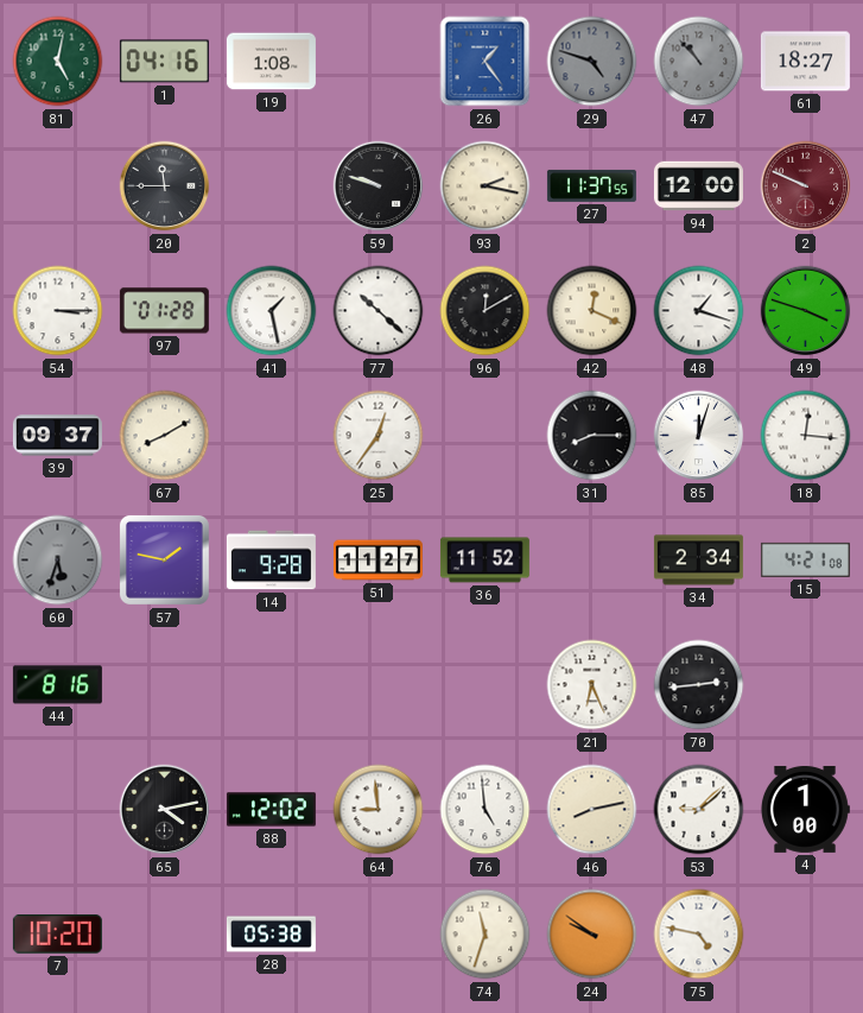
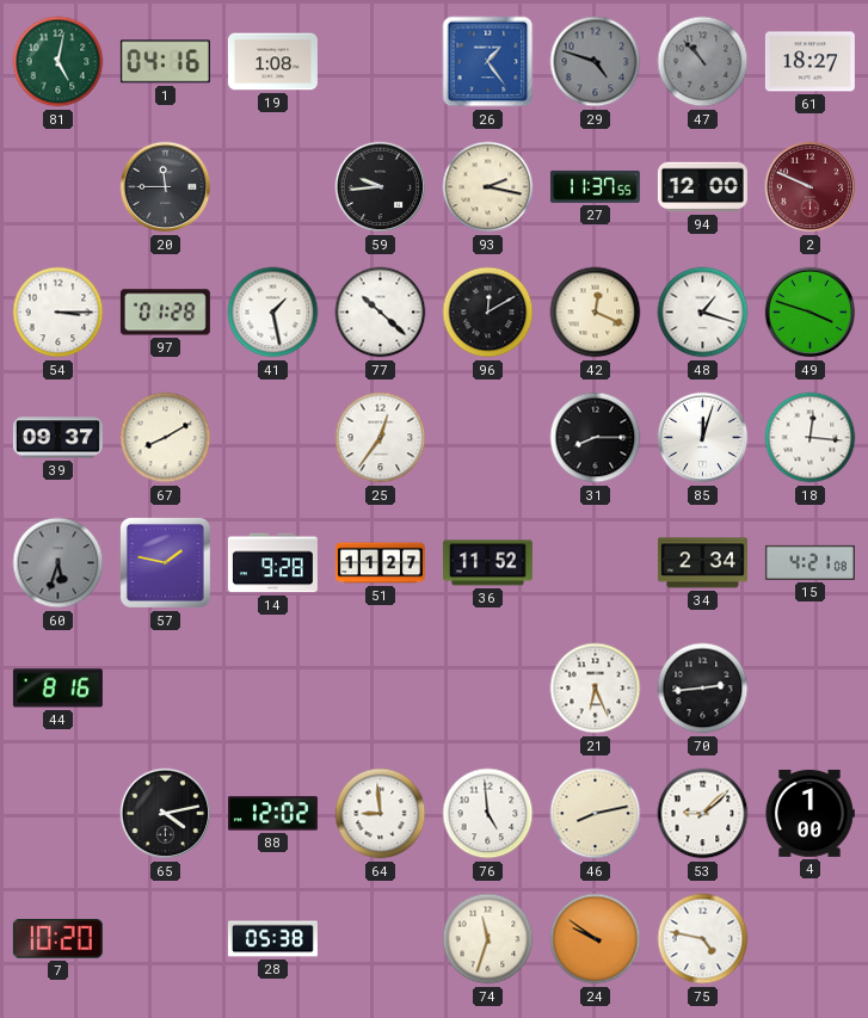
59: 9:48 -> 9:44 (381, 187)
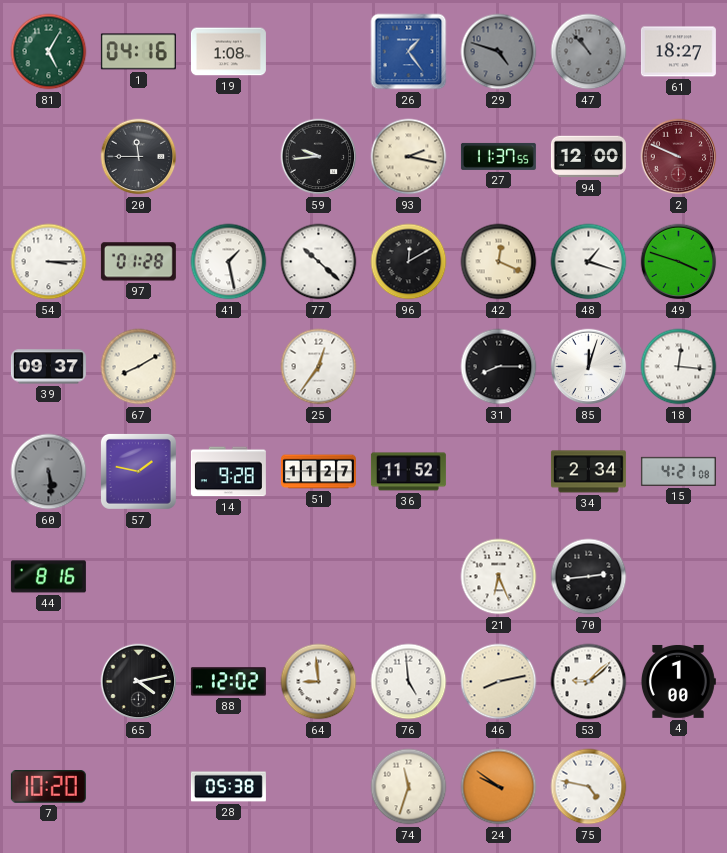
81: 5:02 -> 5:05 (49, 52)
60: 5:33 -> 5:29 (49, 472)
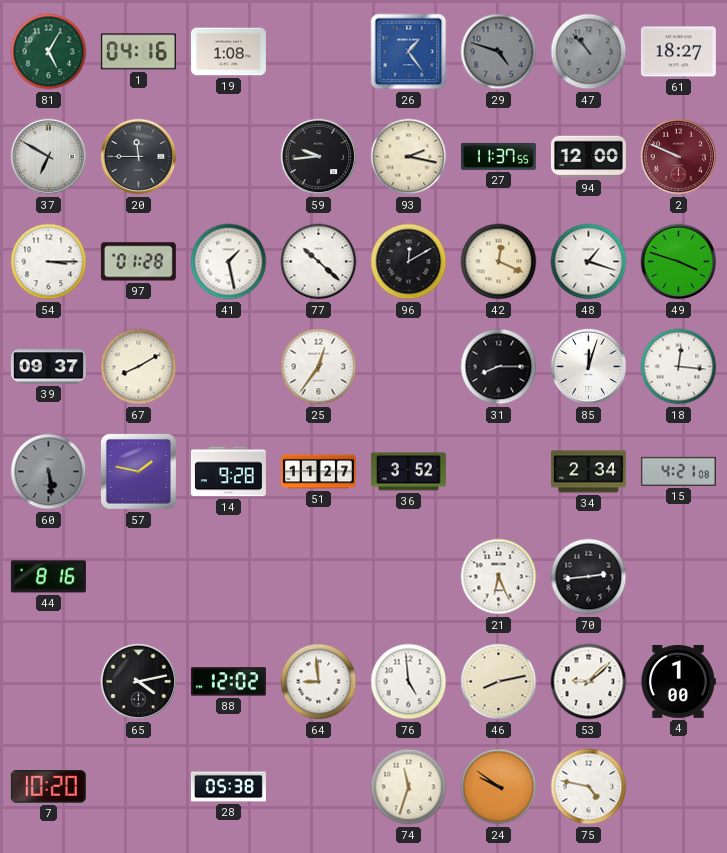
37: none -> 6:50 (49, 157)
36: 11:52 -> 3:52 (408, 472)
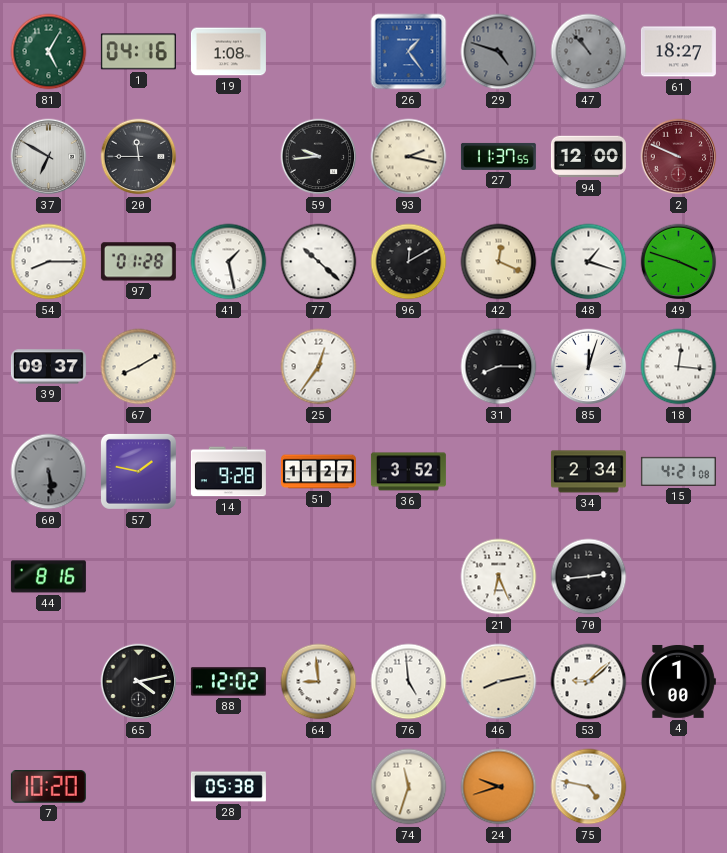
54: 3:15 -> 8:15 (49, 262)
24: 9:51 -> 9:42 (499, 787)
